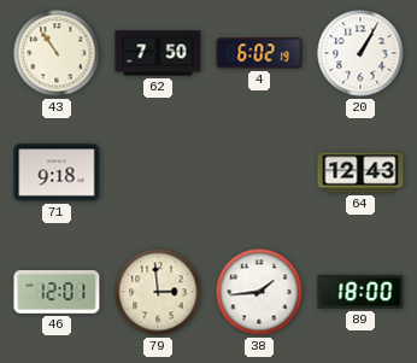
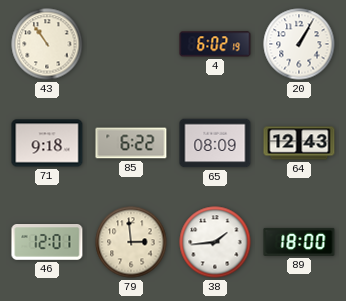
62: 7:50 -> none (158, 53)
85: none -> 6:22 (131, 143)
65: none -> 08:09 (215, 143)
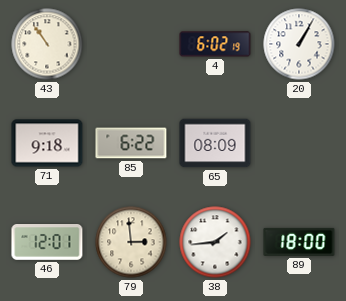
64: 12:43 -> none (299, 143)
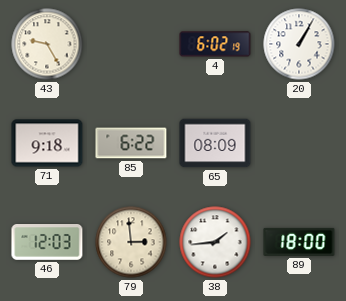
43: 10:54 -> 9:25 (47, 44)
46: 12:01 -> 12:03 (47, 243)
